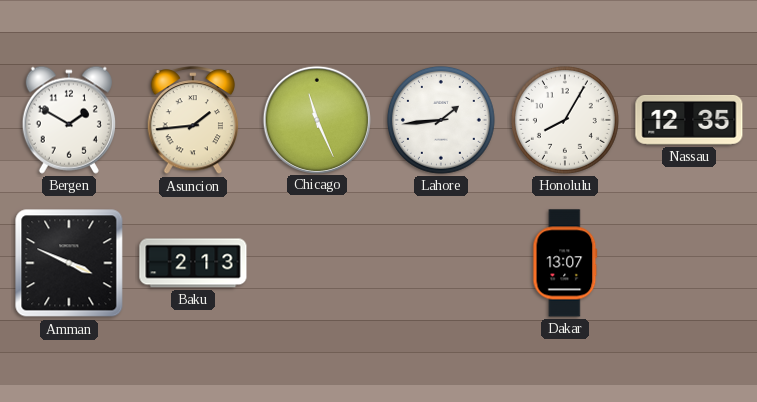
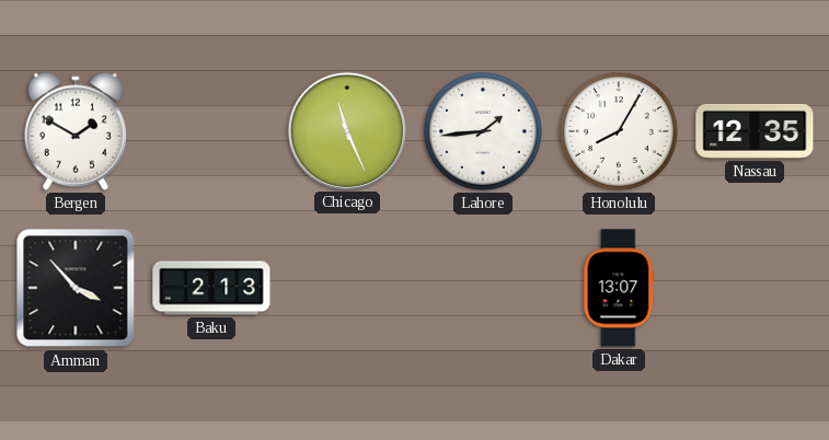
Asuncion: 1:44 -> none (193, 121)
Amman: 3:49 -> 3:53 (76, 288)
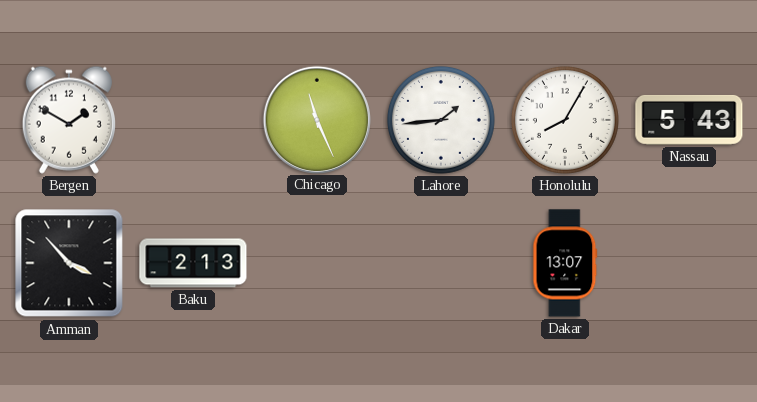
Nassau: 12:35 -> 5:43 (689, 120)
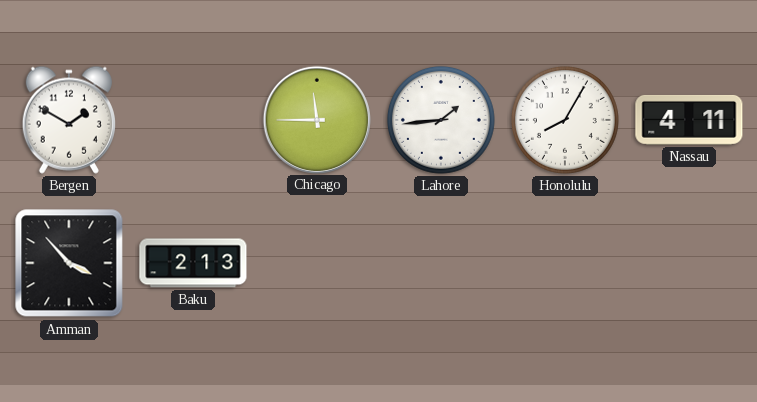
Chicago: 11:26 -> 11:45 (316, 119)
Nassau: 5:43 -> 4:11 (689, 120)
Dakar: 13:07 -> none (565, 263)
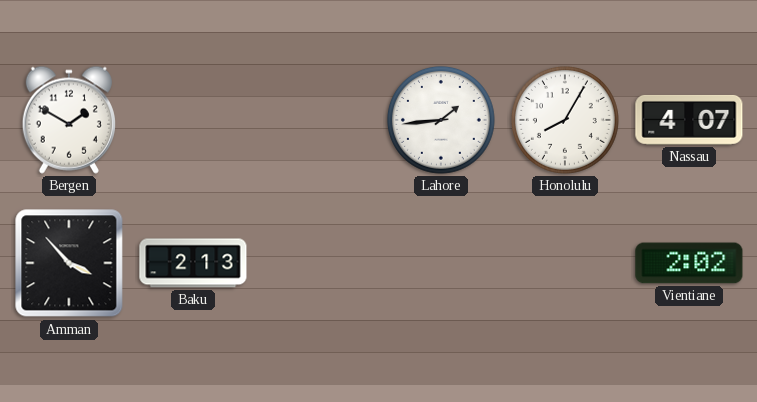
Chicago: 11:45 -> none (316, 119)
Nassau: 4:11 -> 4:07 (689, 120)
Vientiane: none -> 2:02 (689, 263)
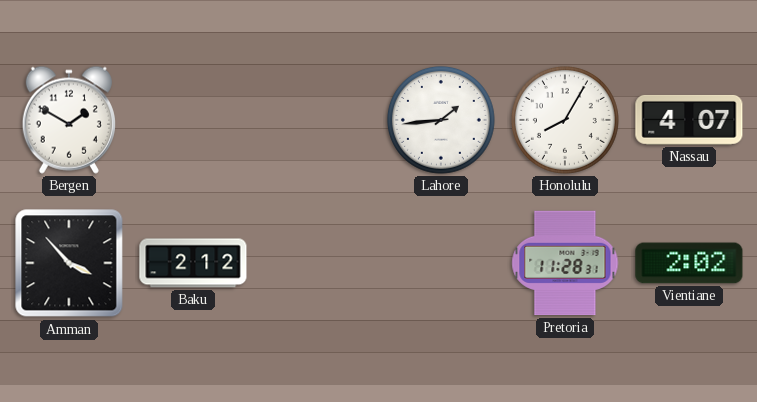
Baku: 2:13 -> 2:12 (193, 263)
Pretoria: none -> 11:28 (565, 263)
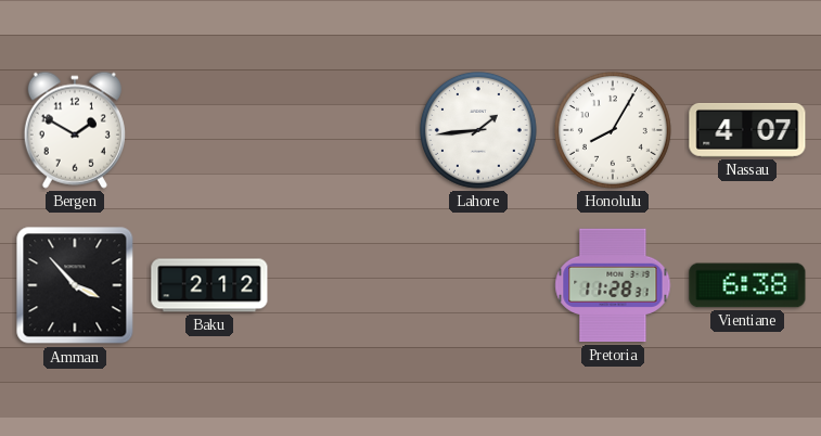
Vientiane: 2:02 -> 6:38 (747, 285)
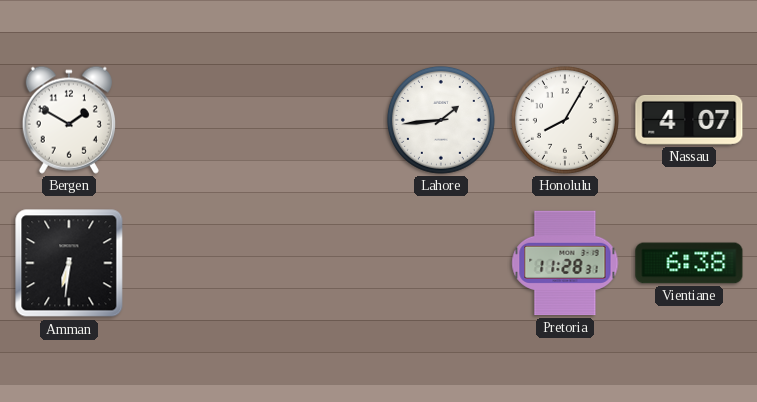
Amman: 3:53 -> 6:31 (69, 263)
Baku: 2:12 -> none (209, 285)
